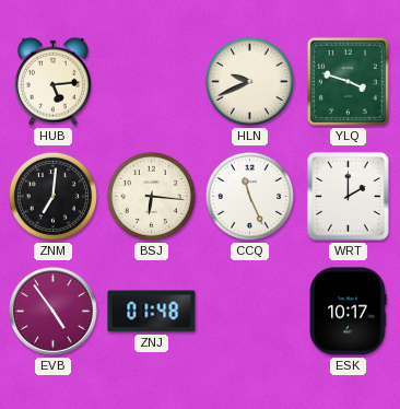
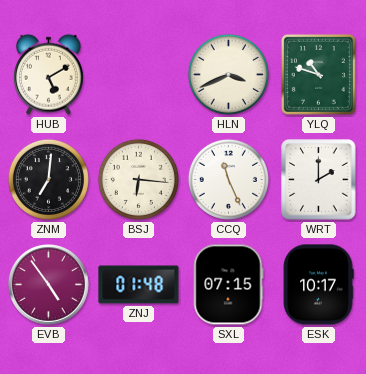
HUB: 5:14 -> 5:10 (48, 74)
HLN: 9:41 -> 3:41 (228, 74)
YLQ: 3:48 -> 10:48 (318, 74)
SXL: none -> 07:15 (228, 285)
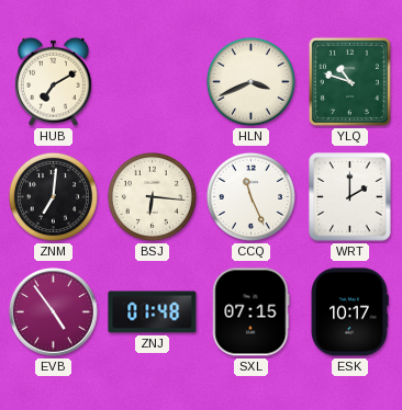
HUB: 5:10 -> 7:10 (53, 81)
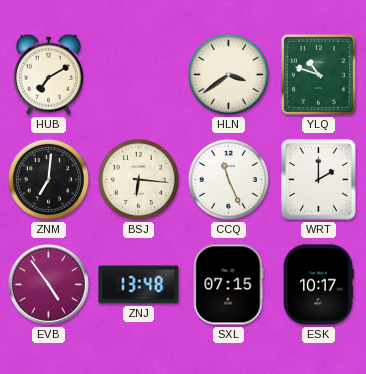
HLN: 3:41 -> 3:39 (228, 74)
ZNJ: 01:48 -> 13:48 (139, 285)
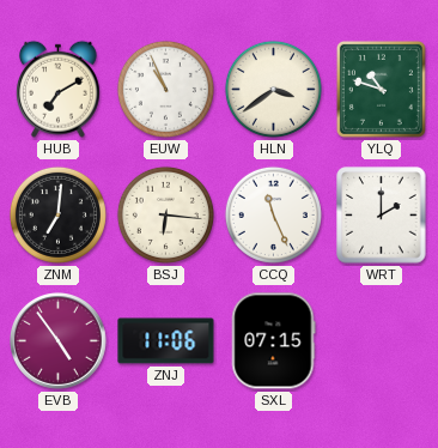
EUW: none -> 10:56 (165, 89)
ZNJ: 13:48 -> 11:06 (166, 341)
ESK: 10:17 -> none (318, 285)
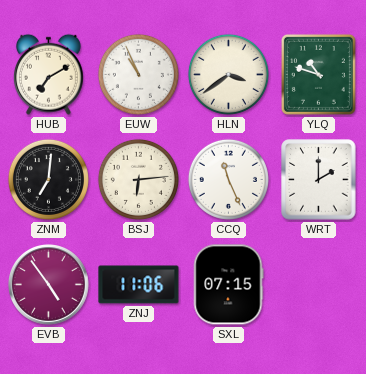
BSJ: 6:16 -> 6:14 (138, 179)
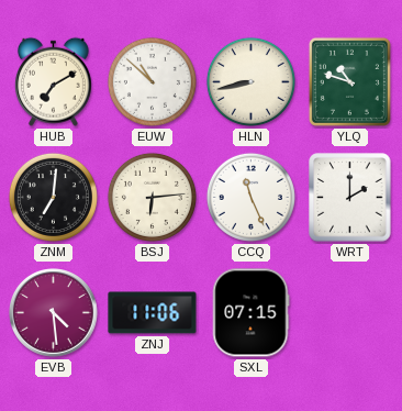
EUW: 10:56 -> 10:52 (152, 81)
HLN: 3:39 -> 8:43 (250, 81)
EVB: 4:54 -> 4:29 (54, 313)
